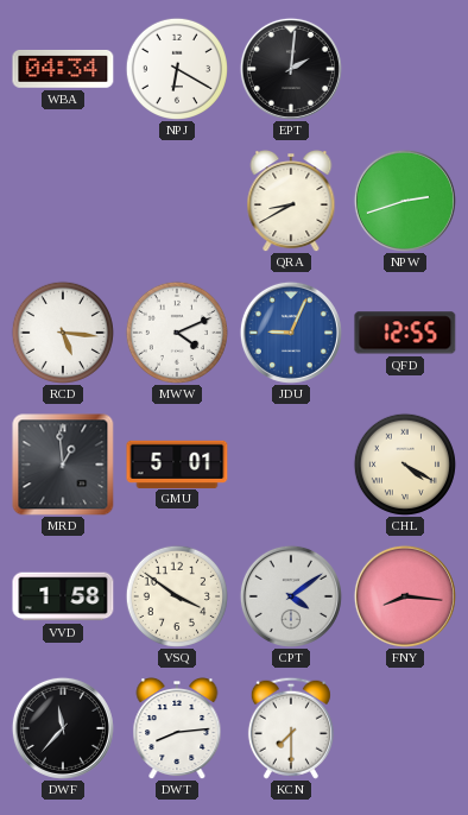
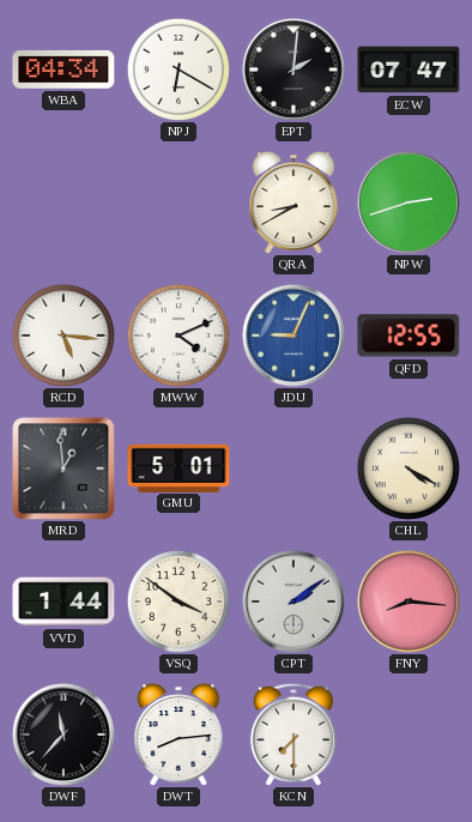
ECW: none -> 07:47 (409, 69)
VVD: 1:58 -> 1:44 (63, 602)
CPT: 4:09 -> 2:09 (294, 602)
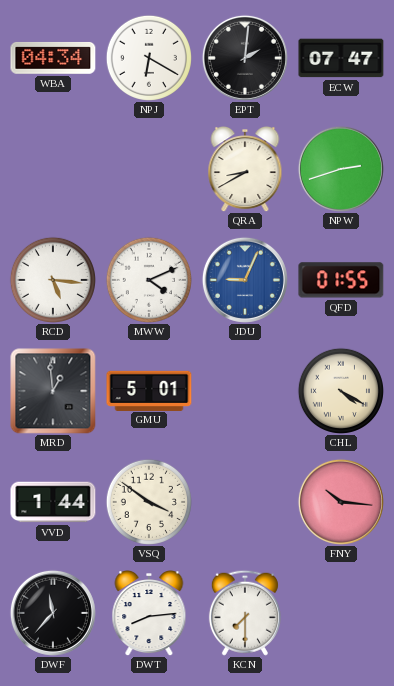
QFD: 12:55 -> 01:55 (341, 280)
CPT: 2:09 -> none (294, 602)
FNY: 8:16 -> 10:16 (341, 502)
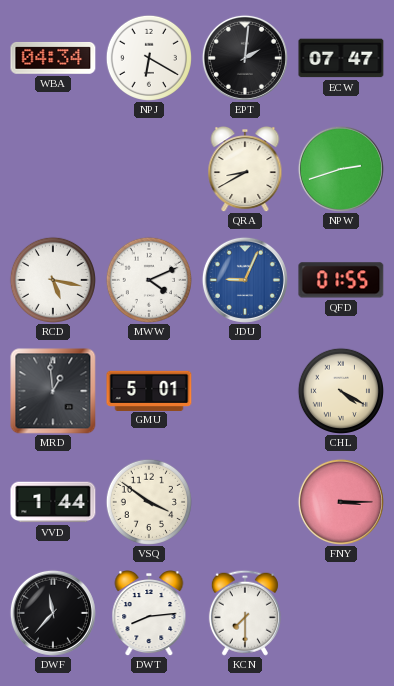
RCD: 5:16 -> 5:17 (53, 280)
FNY: 10:16 -> 3:15 (341, 502)
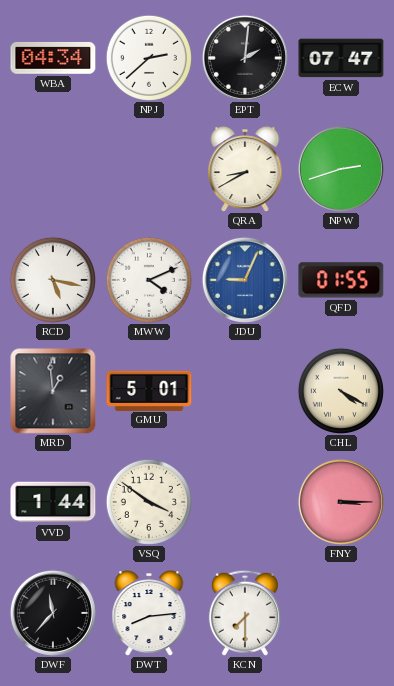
NPJ: 6:20 -> 2:38 (149, 58)
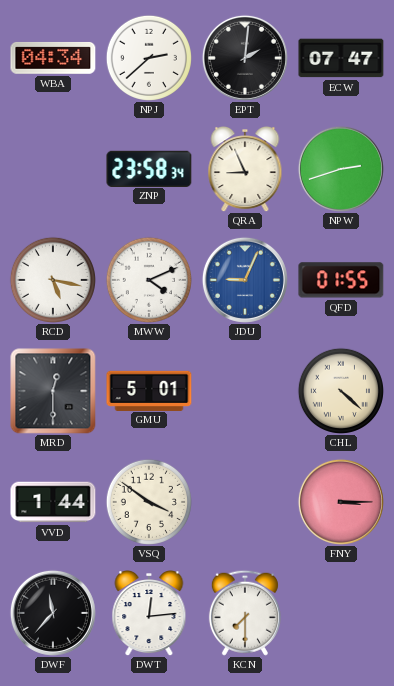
ZNP: none -> 23:58 (149, 168)
QRA: 8:40 -> 8:56 (245, 170)
MRD: 12:59 -> 12:30 (53, 391)
CHL: 4:20 -> 4:22 (341, 391)
DWT: 8:14 -> 12:14 (149, 614)
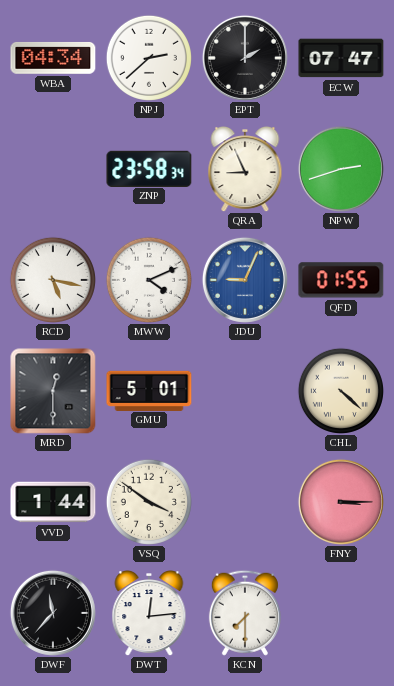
EPT: 2:01 -> 2:00 (245, 58)
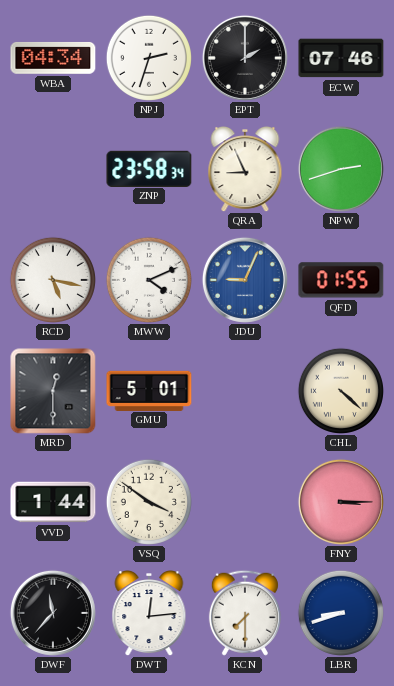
NPJ: 2:38 -> 2:33 (149, 58)
ECW: 07:47 -> 07:46 (341, 58)
LBR: none -> 8:42 (341, 613)
